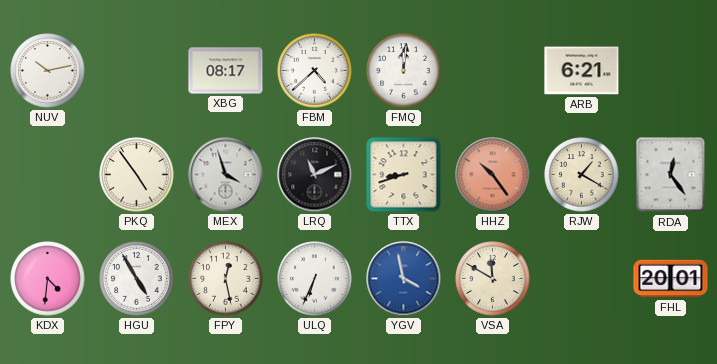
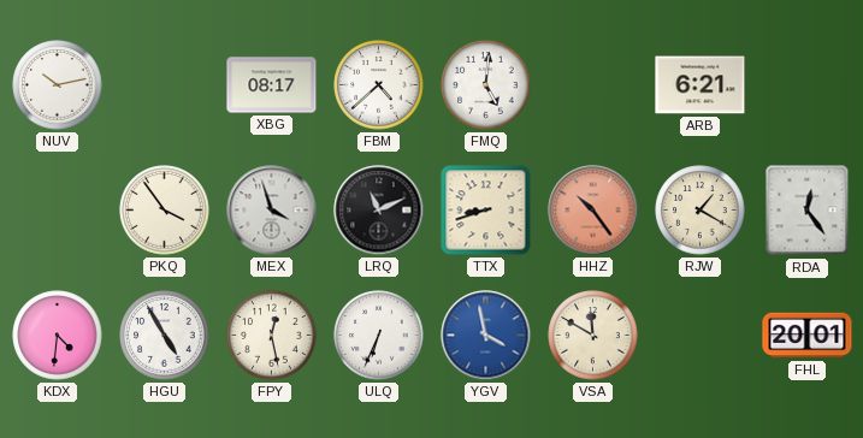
FMQ: 12:01 -> 5:01 (486, 85)
PKQ: 4:54 -> 3:54 (165, 211)
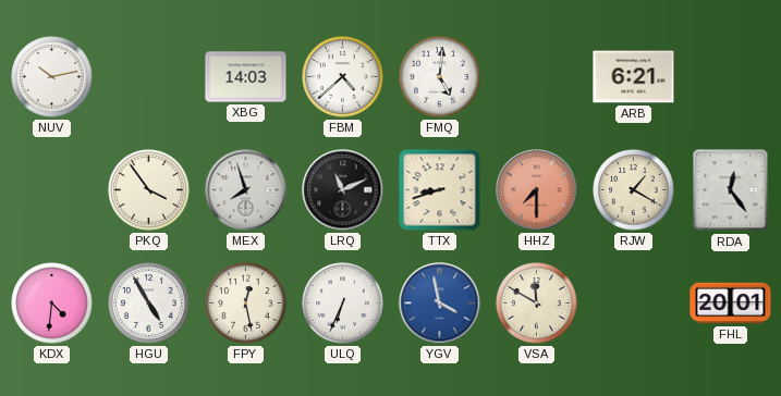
XBG: 08:17 -> 14:03 (246, 77)
MEX: 3:57 -> 7:57 (246, 190)
HHZ: 10:24 -> 7:30 (537, 190)
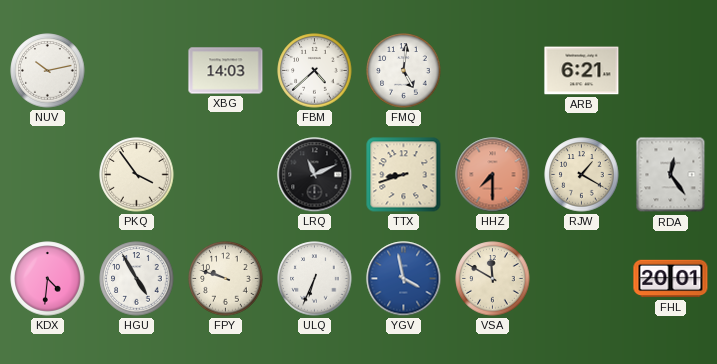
MEX: 7:57 -> none (246, 190)
FPY: 12:28 -> 9:48 (226, 279)
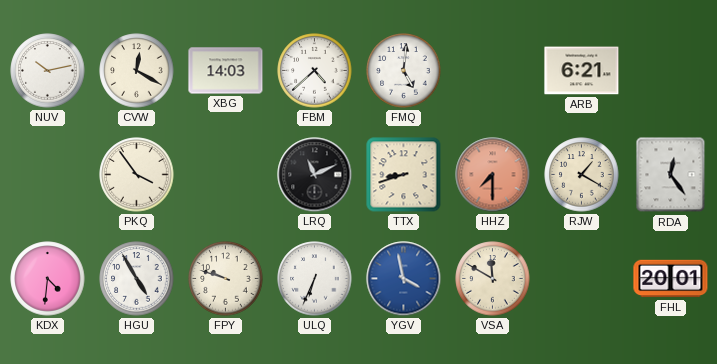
CVW: none -> 12:20 (137, 71)
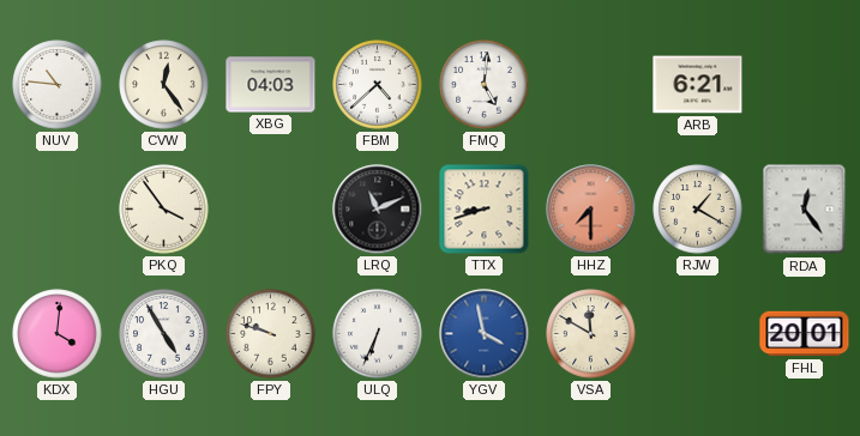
NUV: 10:13 -> 10:46 (58, 85)
CVW: 12:20 -> 12:24 (164, 85)
XBG: 14:03 -> 04:03 (271, 85)
KDX: 4:31 -> 4:01 (58, 334)
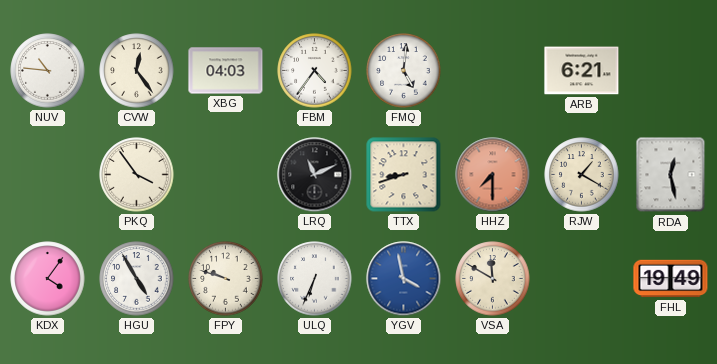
FBM: 4:38 -> 4:36 (315, 71)
RDA: 12:24 -> 12:28 (671, 175)
KDX: 4:01 -> 4:06 (48, 279)
FHL: 20:01 -> 19:49 (671, 279)
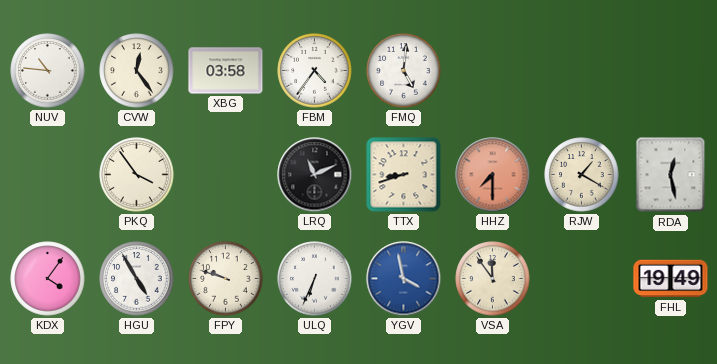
XBG: 04:03 -> 03:58 (226, 71)
ARB: 6:21 -> none (582, 71)
VSA: 11:50 -> 11:54 (493, 279)
